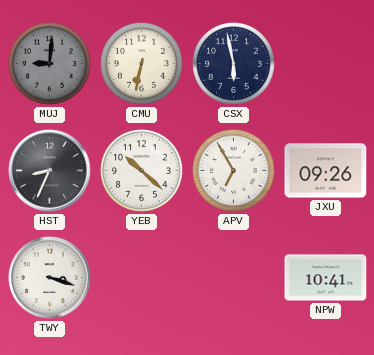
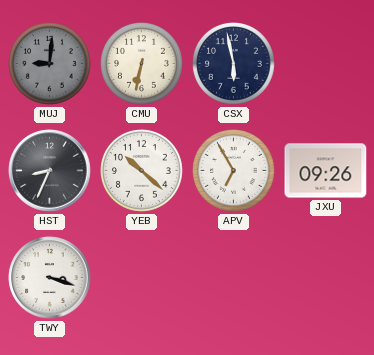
NPW: 10:41 -> none (326, 278)
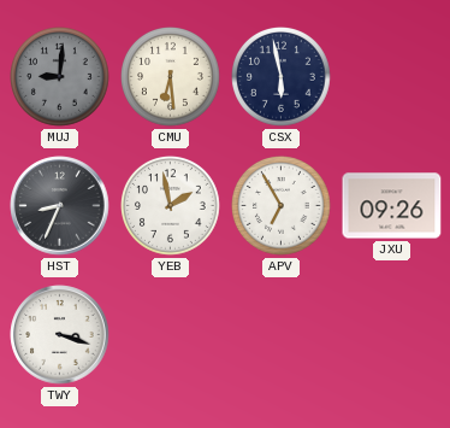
CMU: 6:32 -> 6:29 (171, 77)
YEB: 10:22 -> 1:58 (171, 206)
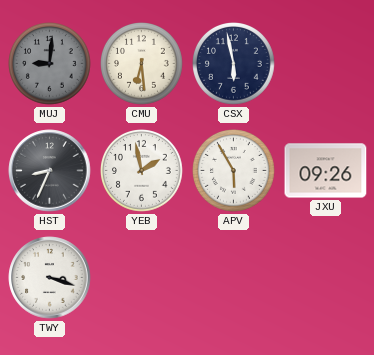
APV: 6:55 -> 5:55 (234, 171)
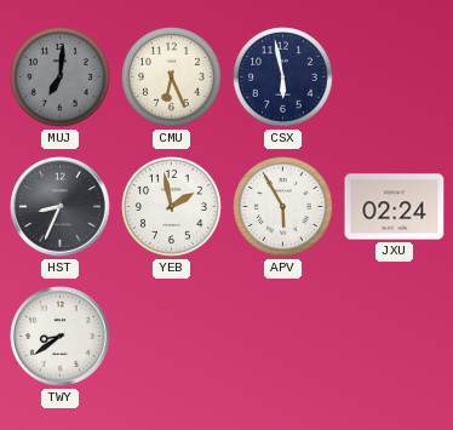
MUJ: 9:01 -> 7:01 (61, 78)
CMU: 6:29 -> 6:26 (172, 78)
JXU: 09:26 -> 02:24 (395, 207)
TWY: 3:18 -> 8:39 (61, 337)
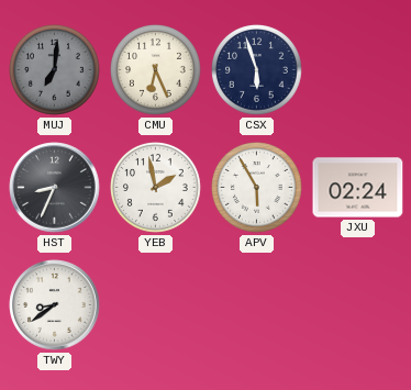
CSX: 5:58 -> 5:57 (257, 70)
